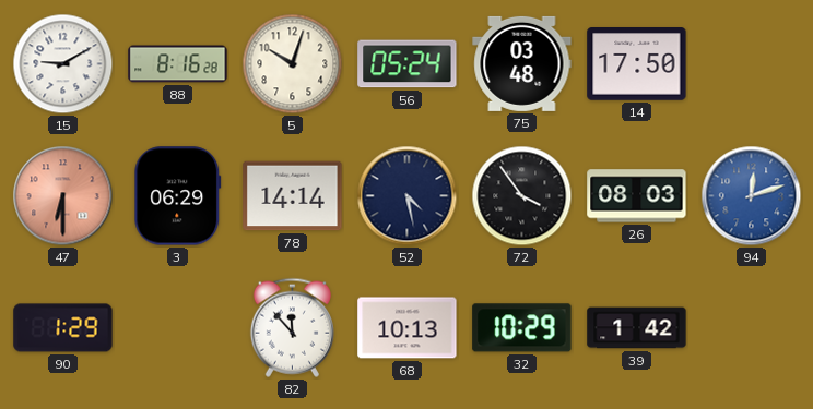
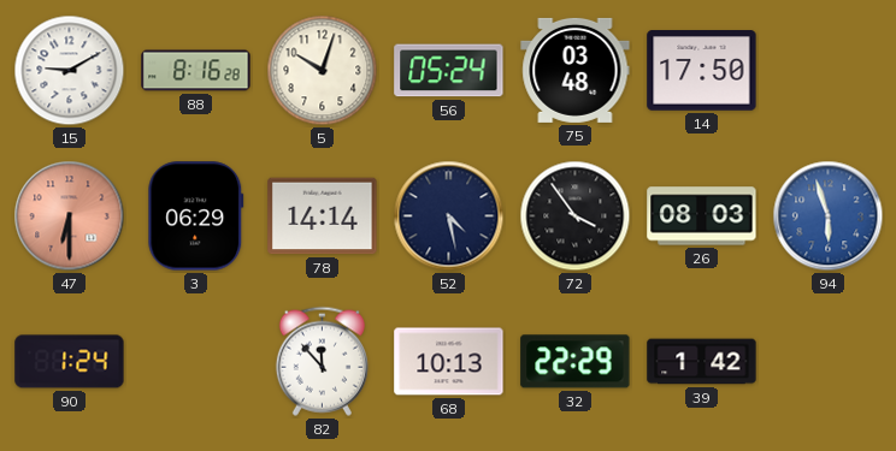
94: 12:12 -> 5:57 (829, 216)
90: 1:29 -> 1:24 (70, 362)
32: 10:29 -> 22:29 (576, 362)
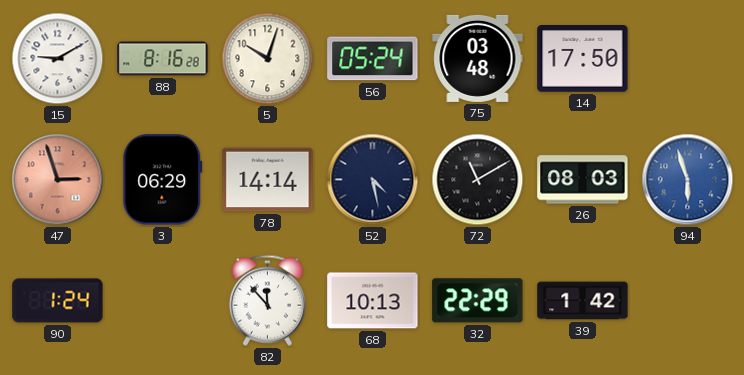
47: 6:30 -> 2:57 (58, 180)
72: 3:54 -> 11:10 (478, 180)
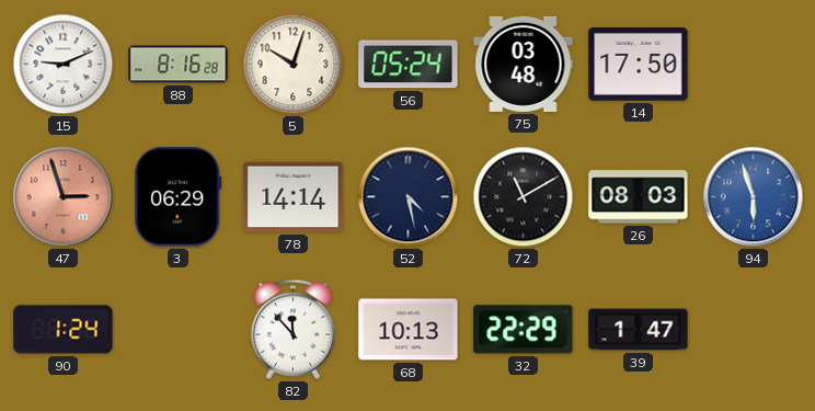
15: 9:10 -> 9:11 (64, 65)
39: 1:42 -> 1:47 (639, 330)
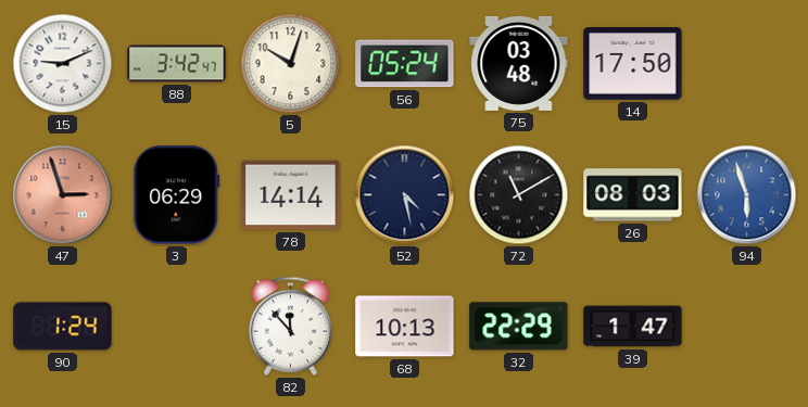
88: 8:16 -> 3:42 (177, 64)
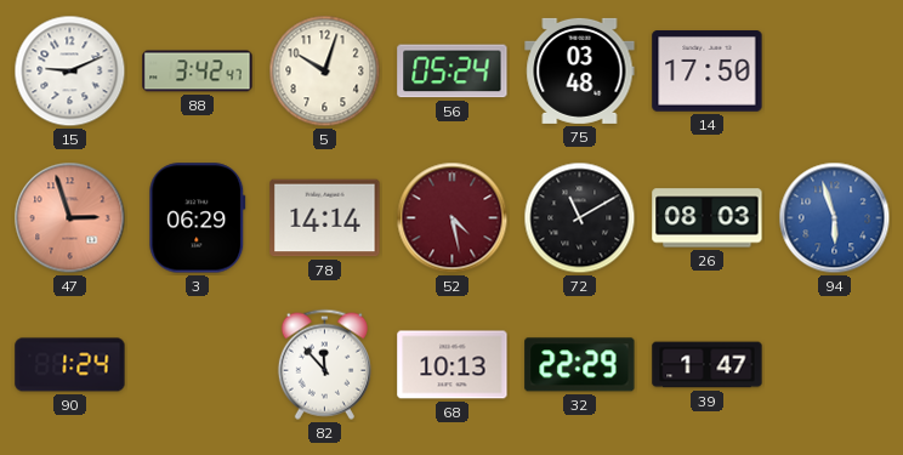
52 dial: navy -> burgundy (453, 218)
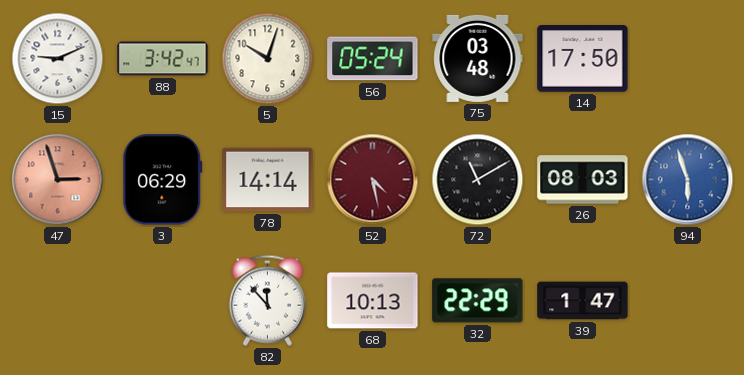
90: 1:24 -> none (70, 365)
